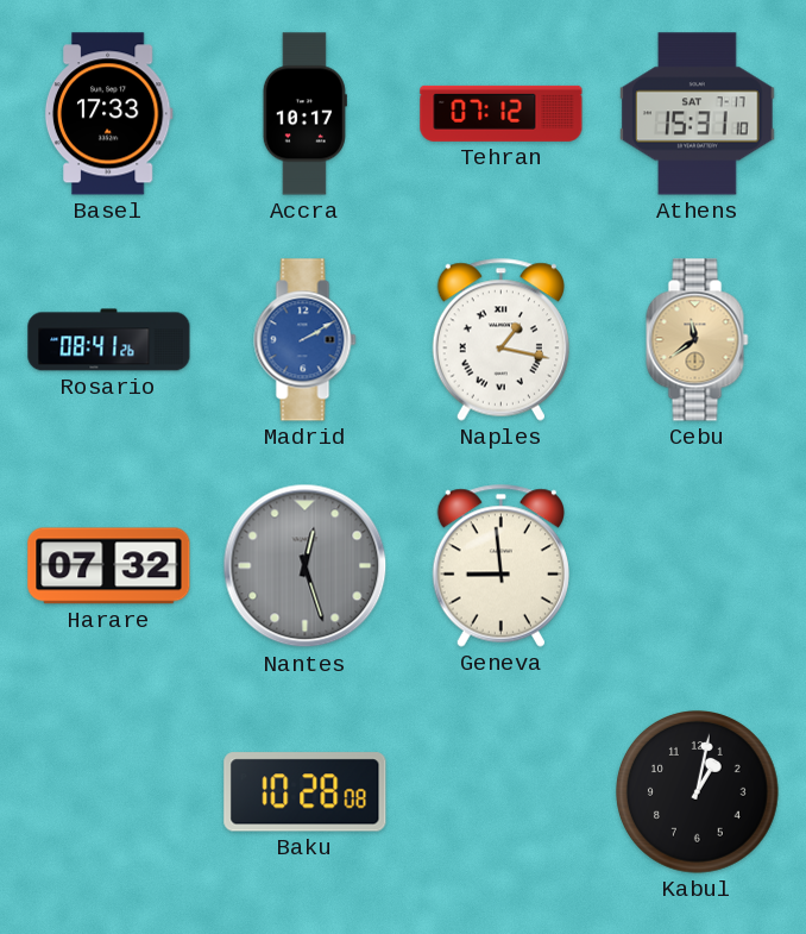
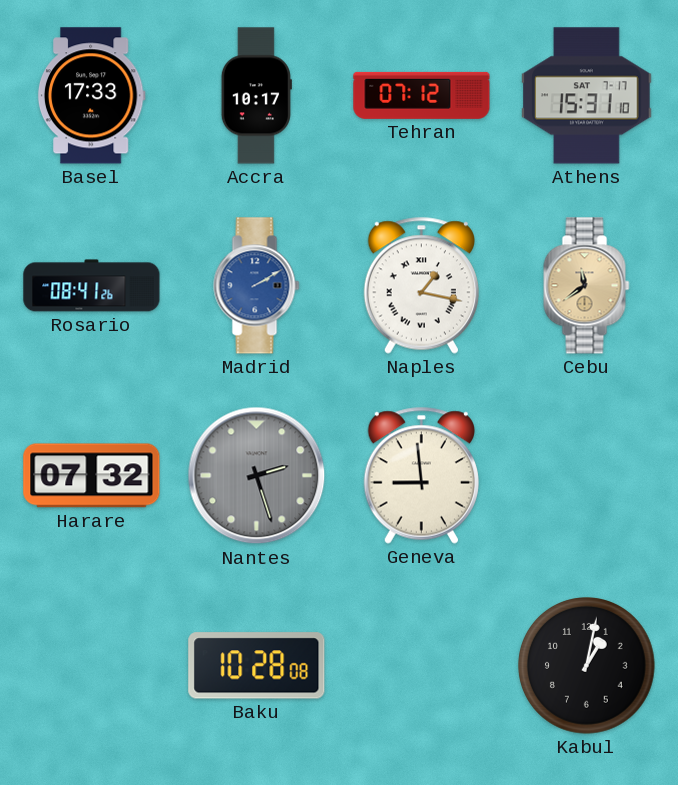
Nantes: 12:27 -> 2:27 (257, 476)
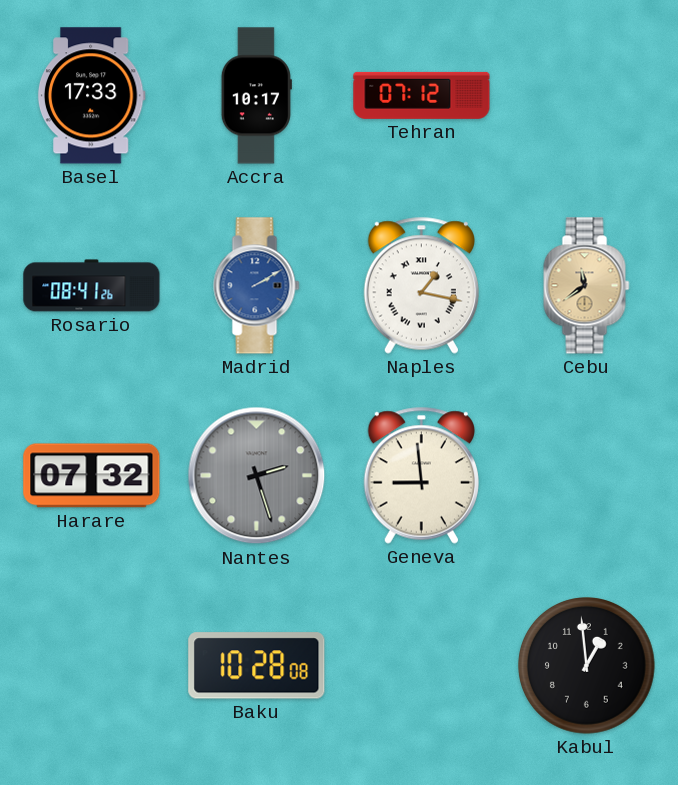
Athens: 15:31 -> none (587, 96)
Kabul: 1:02 -> 12:59 (587, 666)
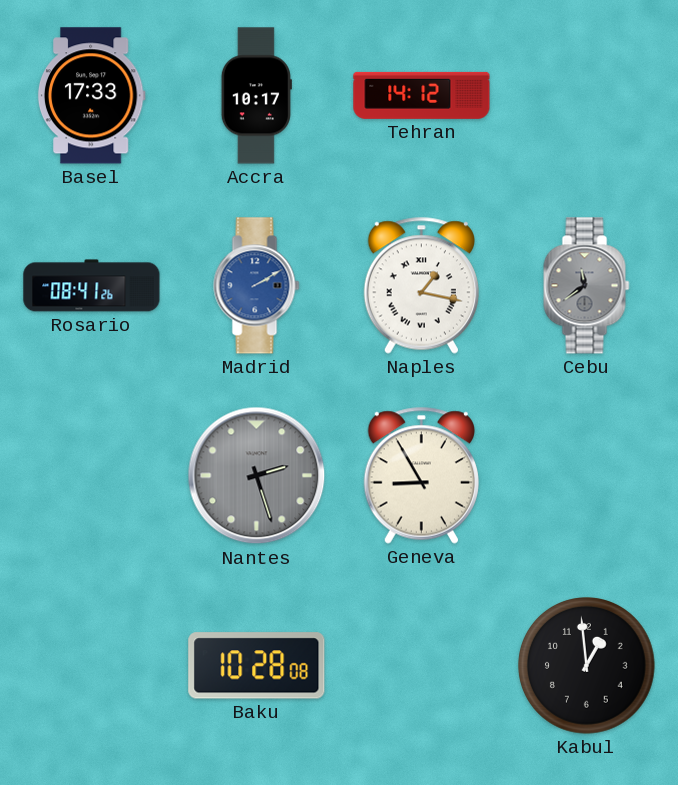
Tehran: 07:12 -> 14:12 (422, 95)
Cebu dial: champagne -> grey (587, 286)
Harare: 07:32 -> none (92, 476)
Geneva: 8:59 -> 8:55 (421, 475)
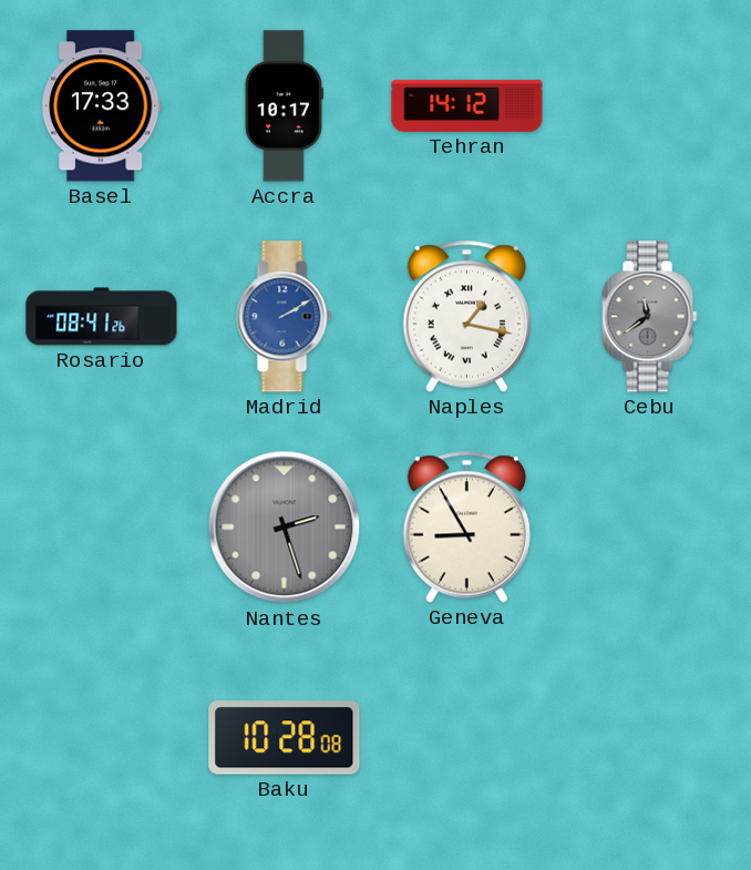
Kabul: 12:59 -> none (587, 666)
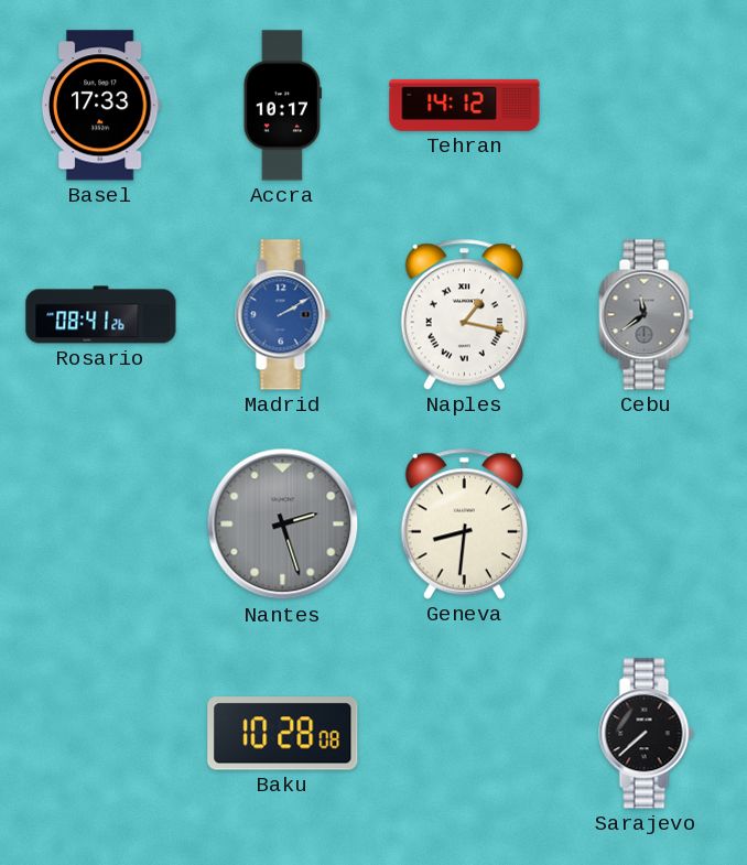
Geneva: 8:55 -> 8:31 (464, 523)
Sarajevo: none -> 7:38 (647, 734)
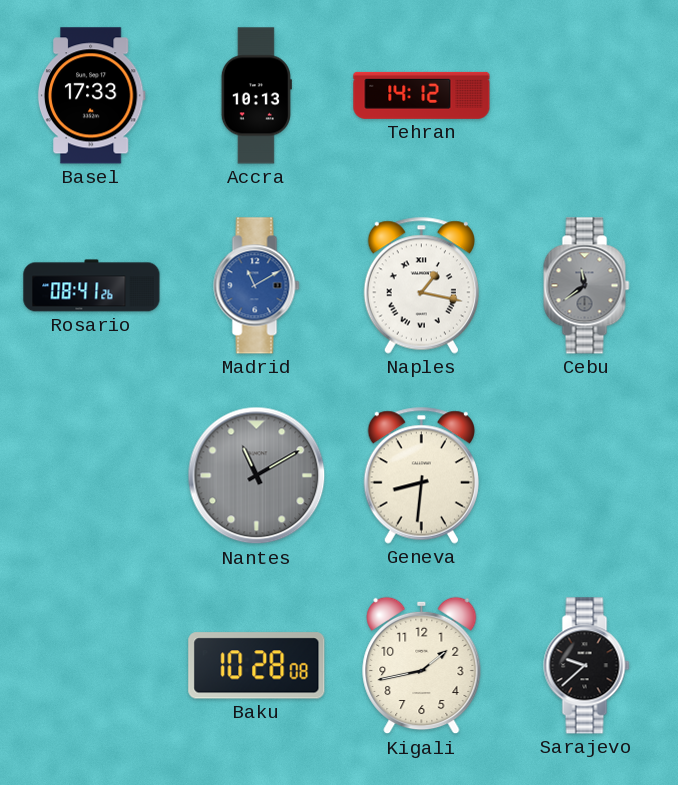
Accra: 10:17 -> 10:13 (256, 96)
Madrid: 2:10 -> 11:10 (257, 286)
Nantes: 2:27 -> 11:10 (257, 476)
Kigali: none -> 1:43 (422, 666)
Sarajevo: 7:38 -> 9:38 (587, 666)
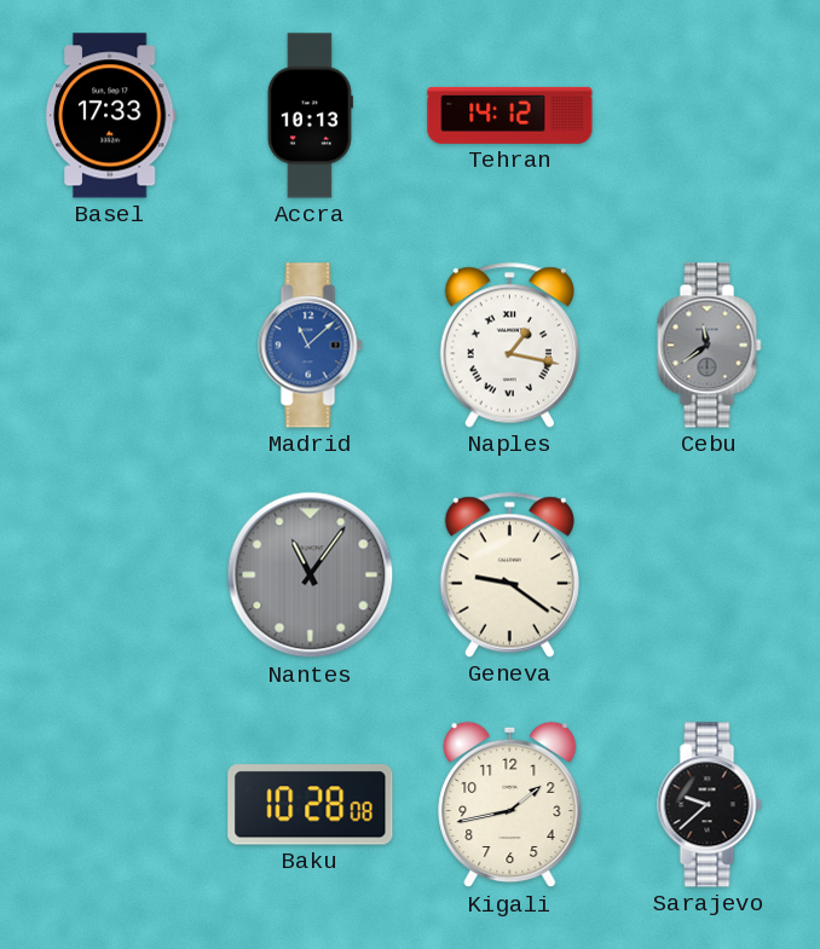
Rosario: 08:41 -> none (92, 286)
Madrid: 11:10 -> 11:08 (311, 346)
Nantes: 11:10 -> 11:06 (311, 575)
Geneva: 8:31 -> 9:21 (509, 574)
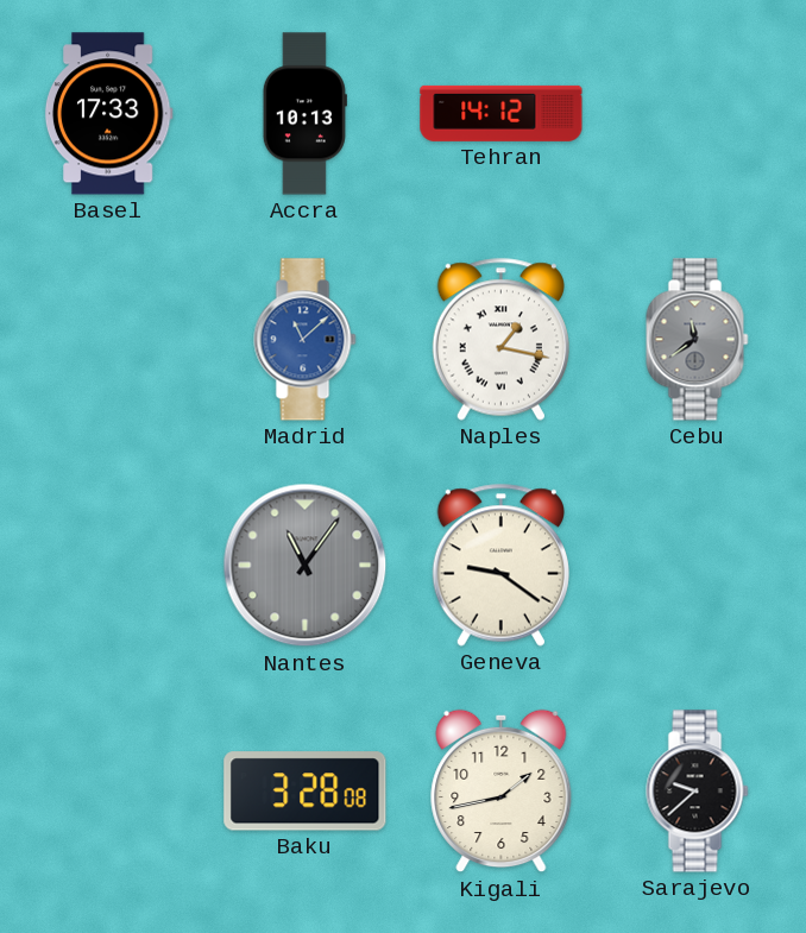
Baku: 10:28 -> 3:28 (306, 792)
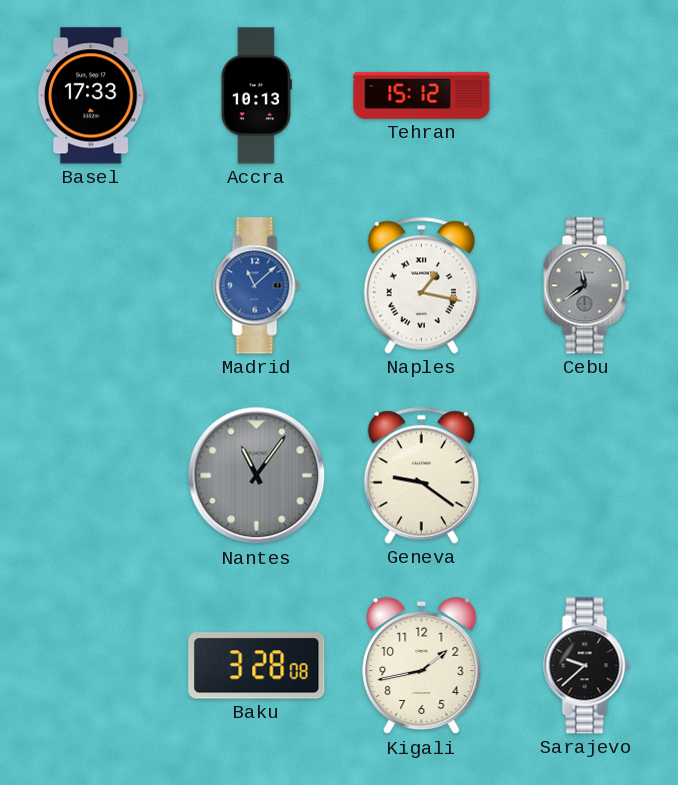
Tehran: 14:12 -> 15:12 (422, 95)
